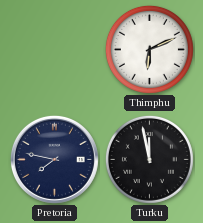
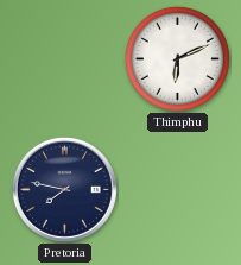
Turku: 11:58 -> none (149, 159)
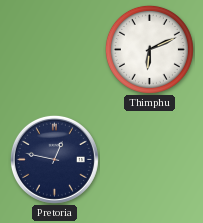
Pretoria: 7:47 -> 12:47 (54, 159)
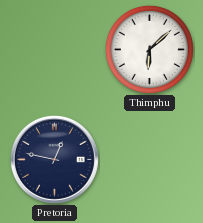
Thimphu: 6:11 -> 6:08 (149, 49)
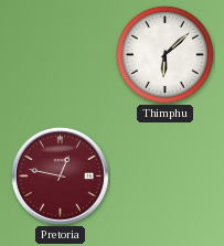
Pretoria dial: navy -> burgundy (60, 175)
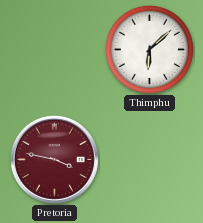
Pretoria: 12:47 -> 3:47 (54, 159)
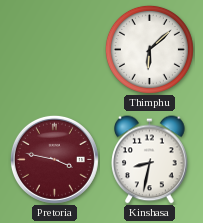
Kinshasa: none -> 8:32 (150, 160)
